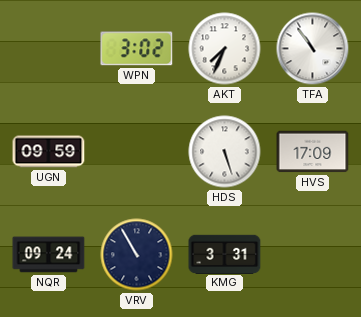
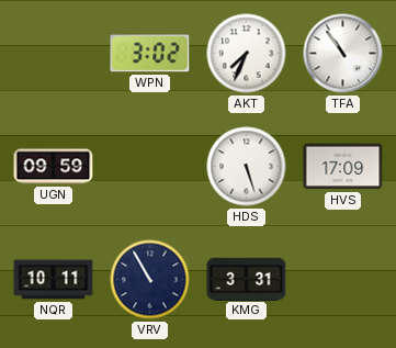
NQR: 09:24 -> 10:11 (54, 280)
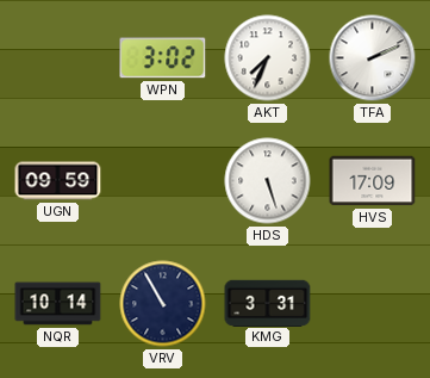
TFA: 10:54 -> 2:11 (373, 58)
NQR: 10:11 -> 10:14 (58, 304)
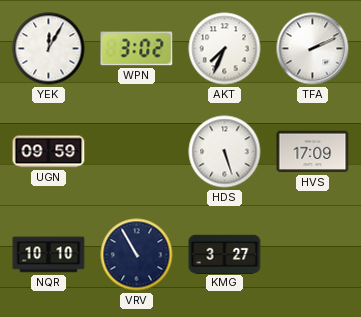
YEK: none -> 12:05 (49, 49)
NQR: 10:14 -> 10:10 (49, 255)
KMG: 3:31 -> 3:27 (225, 254)
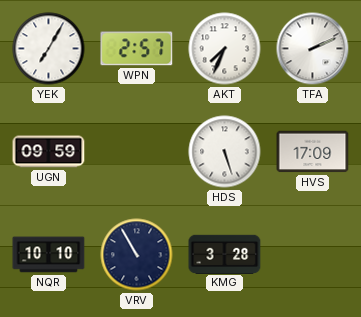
YEK: 12:05 -> 7:05 (49, 49)
WPN: 3:02 -> 2:57 (137, 49)
KMG: 3:27 -> 3:28 (225, 254)
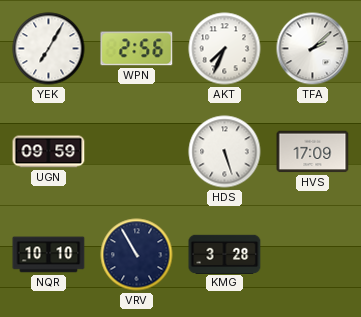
WPN: 2:57 -> 2:56 (137, 49)
TFA: 2:11 -> 2:08 (313, 49)
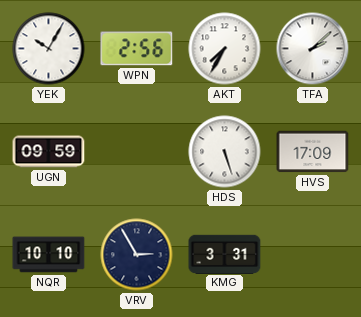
YEK: 7:05 -> 10:05 (49, 49)
AKT: 7:34 -> 7:35 (225, 49)
VRV: 10:55 -> 2:55 (137, 255)
KMG: 3:28 -> 3:31 (225, 254)
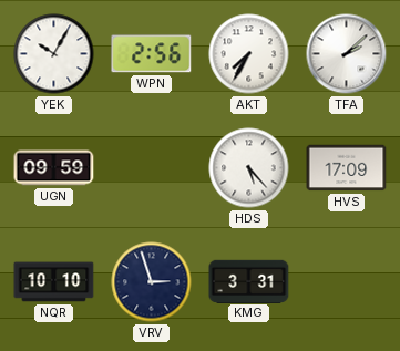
HDS: 5:27 -> 5:23 (249, 168)
VRV: 2:55 -> 2:57 (152, 282)
